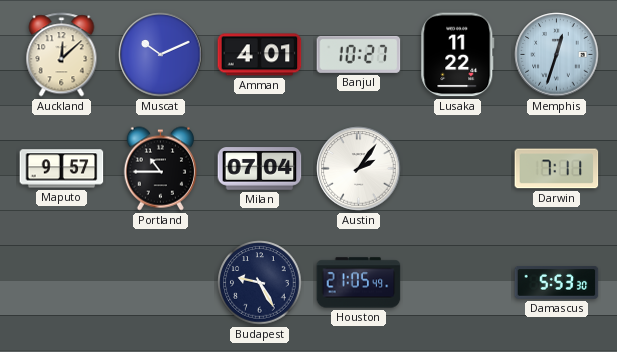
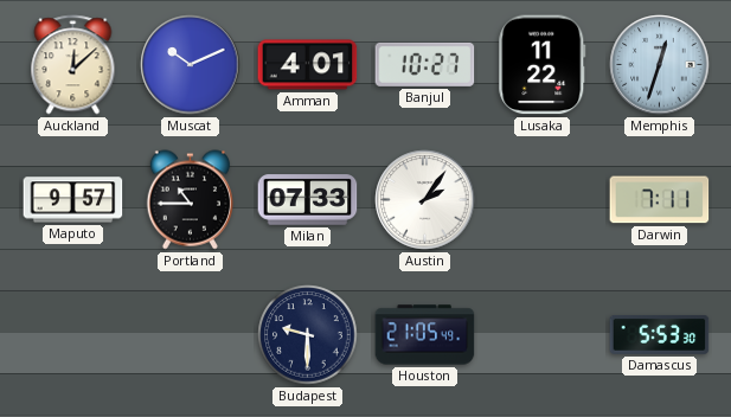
Milan: 07:04 -> 07:33 (308, 200)
Budapest: 9:25 -> 9:30 (308, 335)
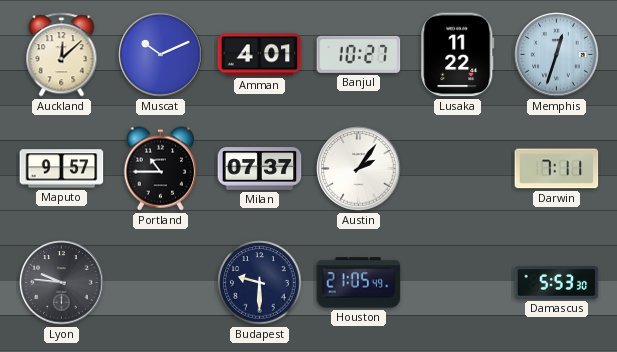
Milan: 07:33 -> 07:37 (260, 169)
Lyon: none -> 9:46 (62, 283)
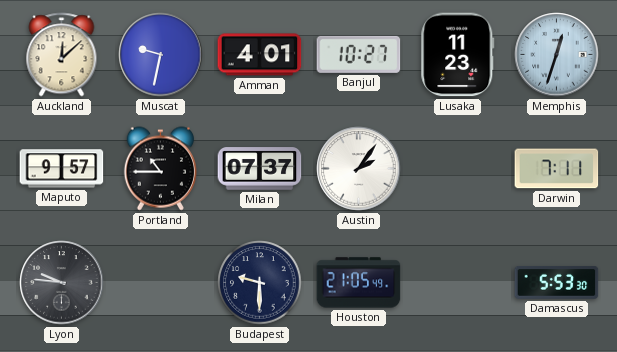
Muscat: 10:11 -> 9:32 (161, 55)
Lusaka: 11:22 -> 11:23 (458, 55)
